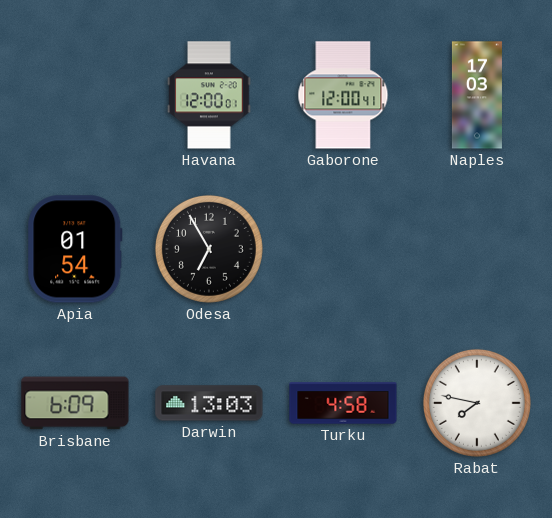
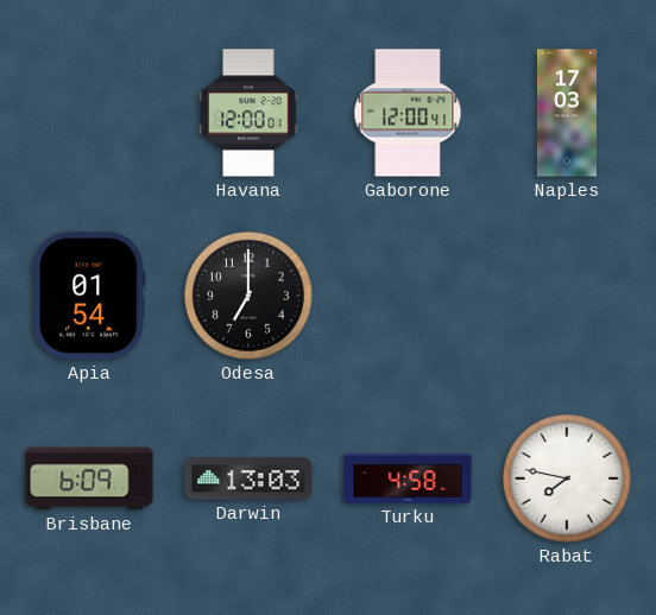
Odesa: 6:55 -> 7:00 (248, 296)
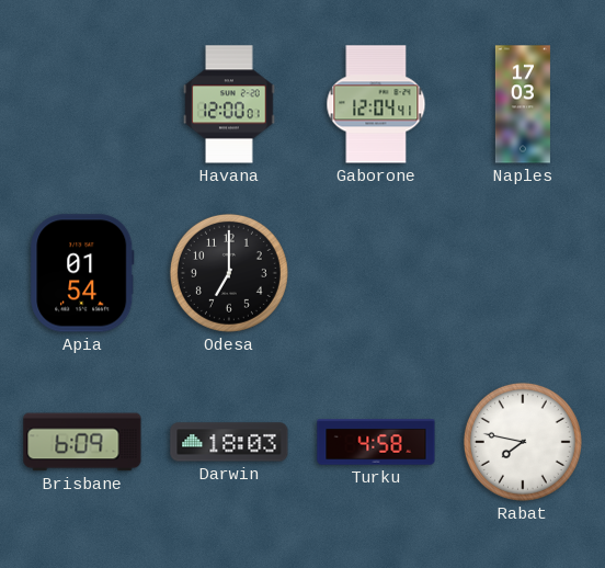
Gaborone: 12:00 -> 12:04 (376, 104)
Darwin: 13:03 -> 18:03 (229, 442)
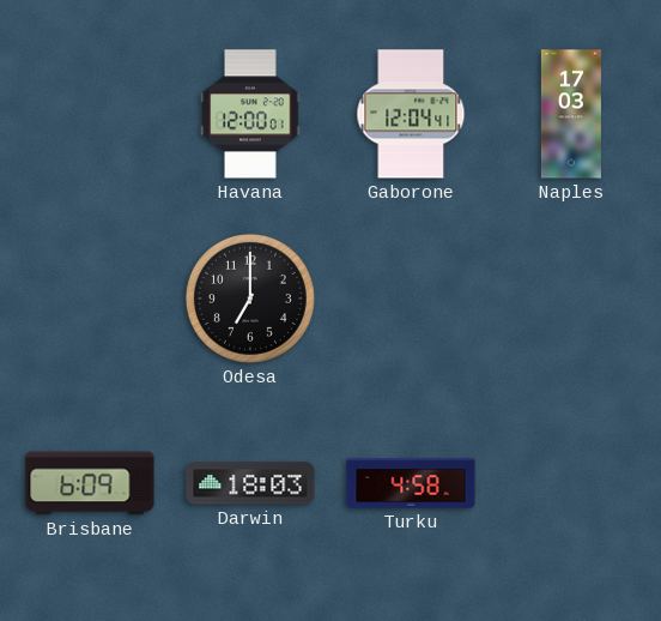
Apia: 01:54 -> none (82, 273)
Rabat: 7:47 -> none (523, 442)
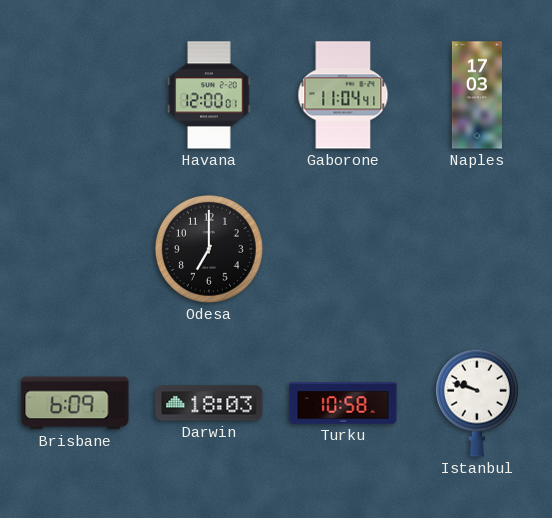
Gaborone: 12:04 -> 11:04 (343, 95)
Turku: 4:58 -> 10:58 (343, 403)
Istanbul: none -> 9:48 (477, 403)
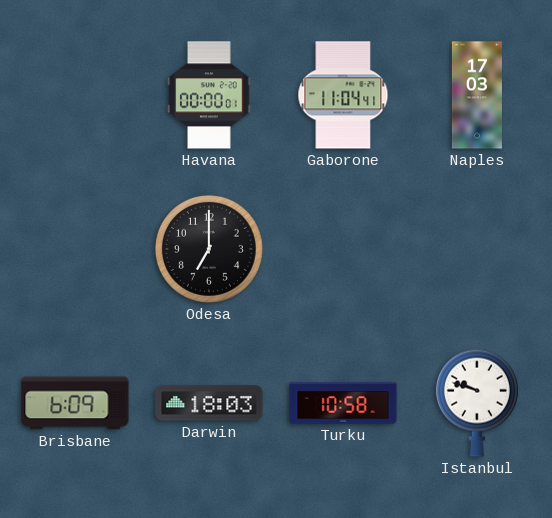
Havana: 12:00 -> 00:00 (209, 95)
